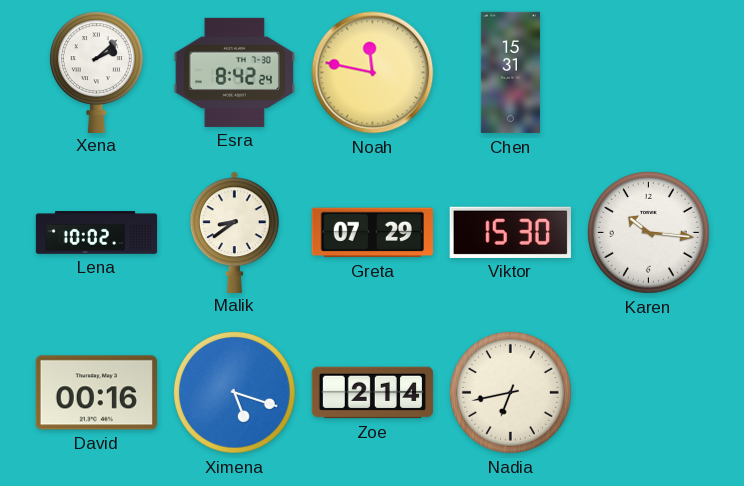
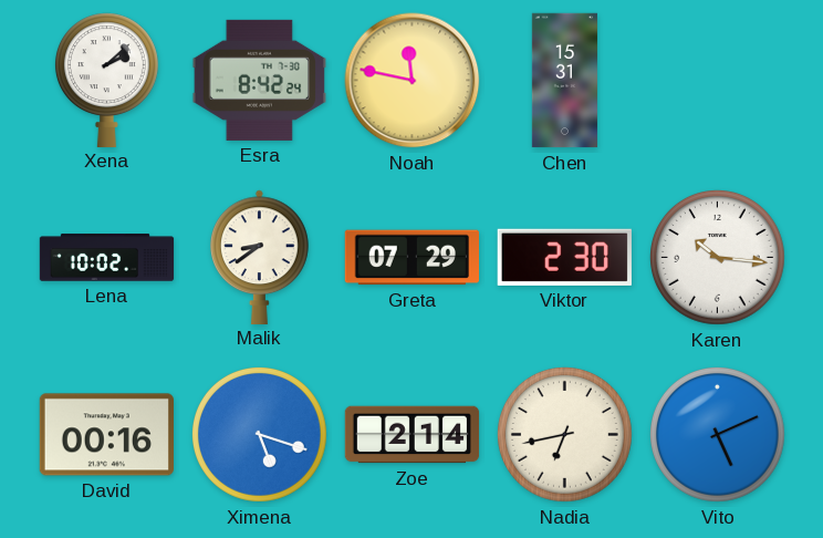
Viktor: 15:30 -> 2:30 (564, 257)
Vito: none -> 5:11 (717, 434)
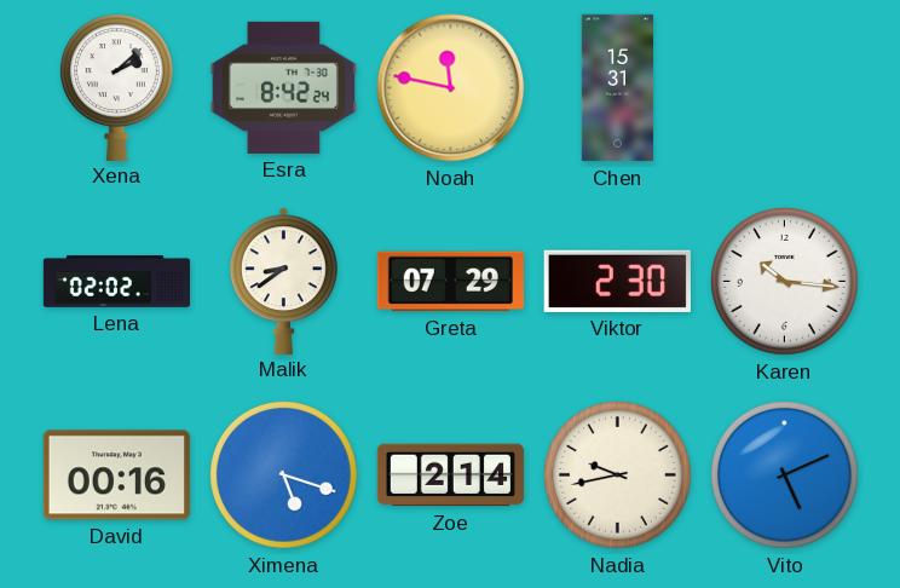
Lena: 10:02 -> 02:02 (117, 282)
Nadia: 6:43 -> 9:43 (617, 474)
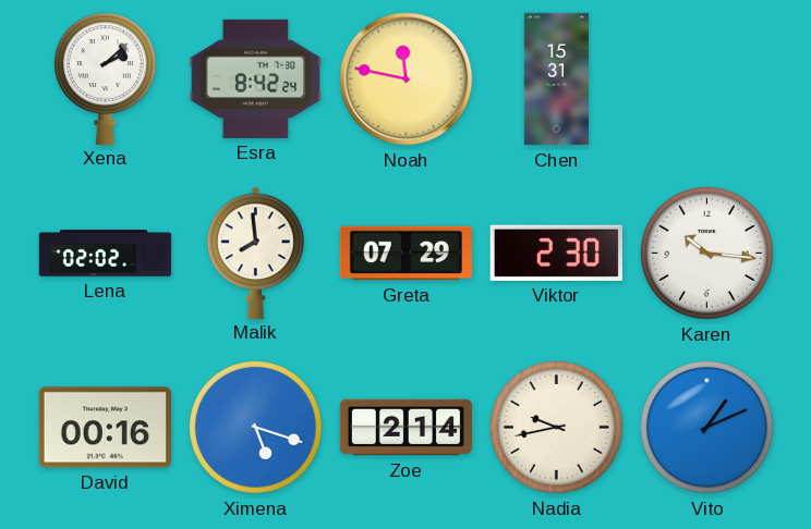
Malik: 8:39 -> 7:59 (256, 253)
Vito: 5:11 -> 1:11 (706, 427)
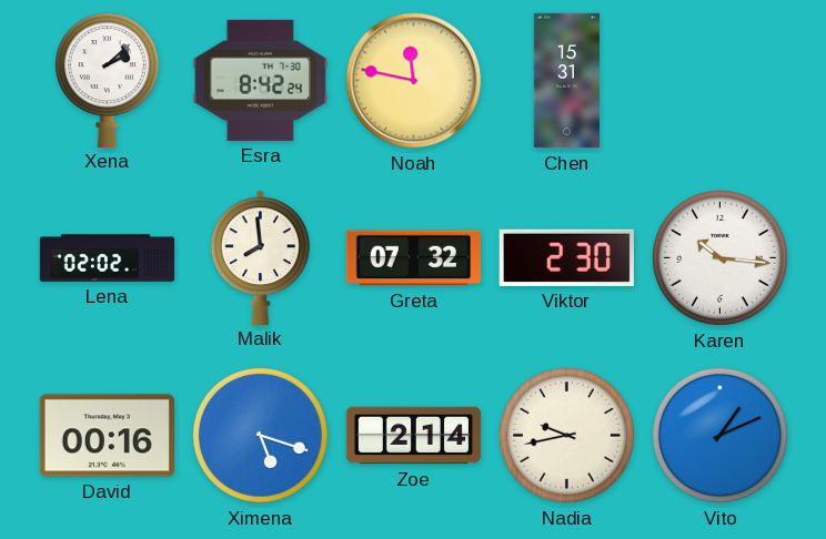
Greta: 07:29 -> 07:32 (413, 258)
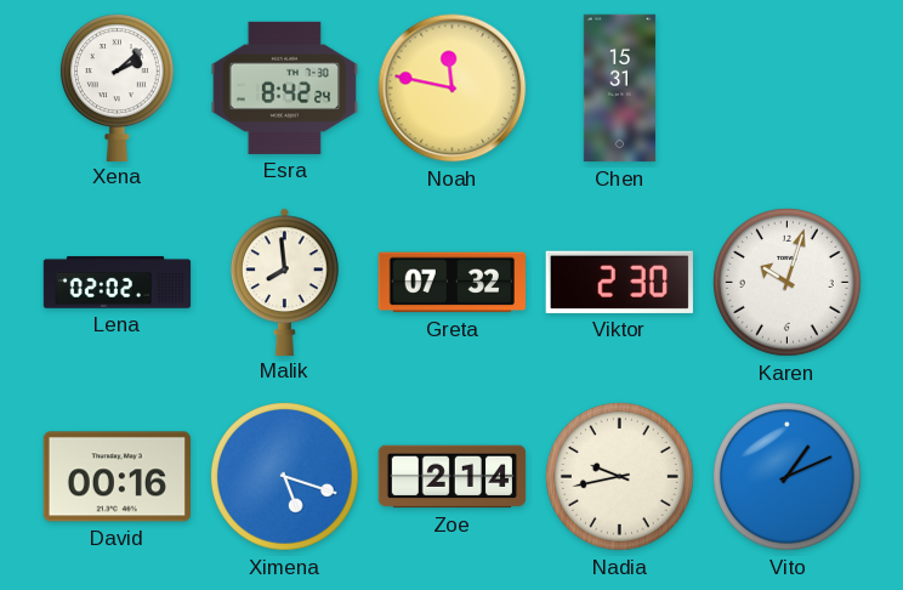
Karen: 10:16 -> 10:03 (786, 282)
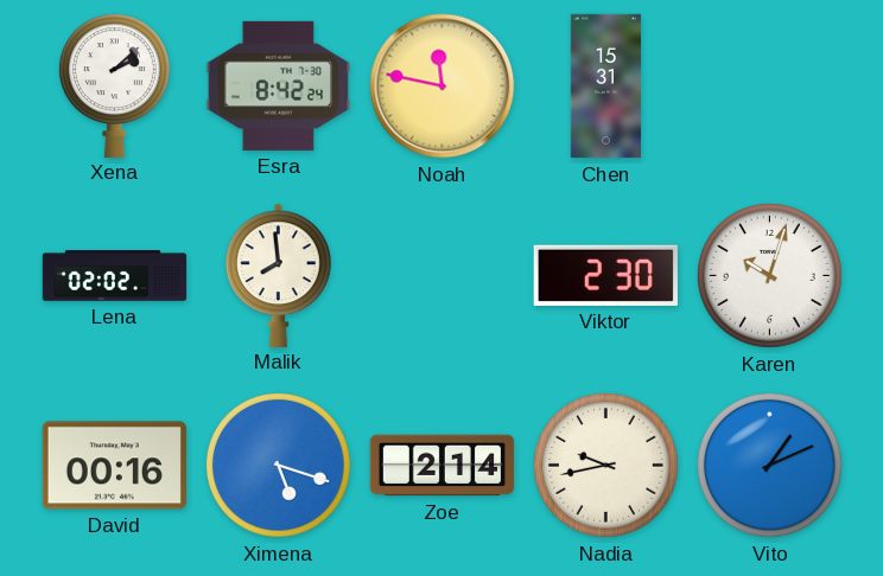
Greta: 07:32 -> none (451, 283)
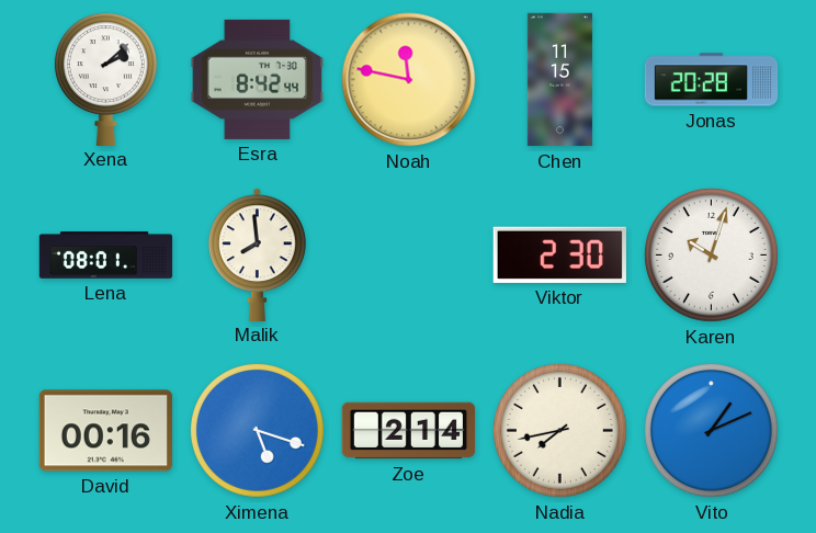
Esra: 8:42:24 -> 8:42:44 (257, 79)
Chen: 15:31 -> 11:15 (559, 80)
Jonas: none -> 20:28 (712, 80)
Lena: 02:02 -> 08:01 (106, 256)
Nadia: 9:43 -> 7:43 (559, 430)
